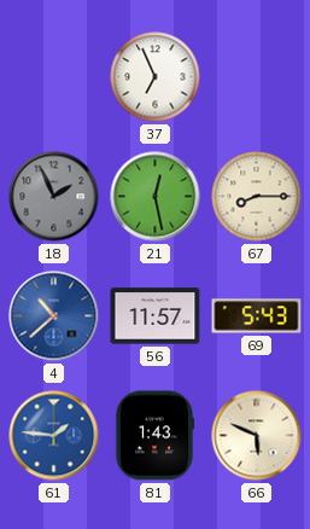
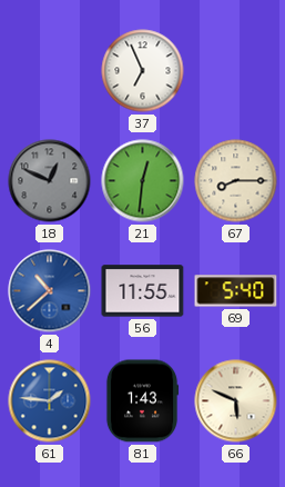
18: 1:56 -> 12:49 (50, 181)
21: 12:28 -> 12:31 (143, 181)
56: 11:57 -> 11:55 (143, 291)
69: 5:43 -> 5:40 (236, 291)
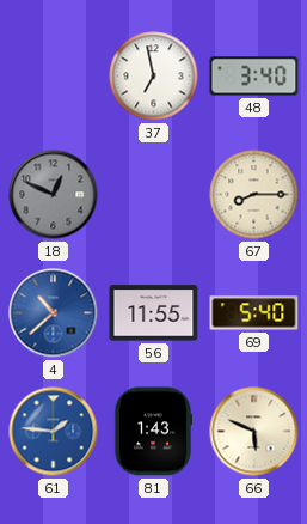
37: 6:56 -> 6:58 (154, 77)
48: none -> 3:40 (254, 77)
21: 12:31 -> none (143, 181)
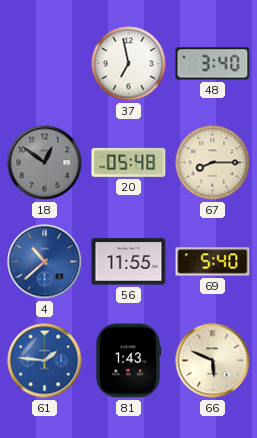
18: 12:49 -> 12:51 (45, 163)
20: none -> 05:48 (129, 162)
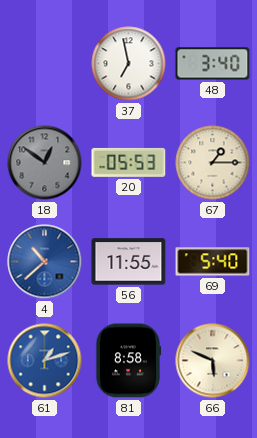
20: 05:48 -> 05:53 (129, 162)
67: 8:15 -> 1:15 (213, 163)
61: 1:46 -> 1:12 (45, 361)
81: 1:43 -> 8:58 (128, 361)
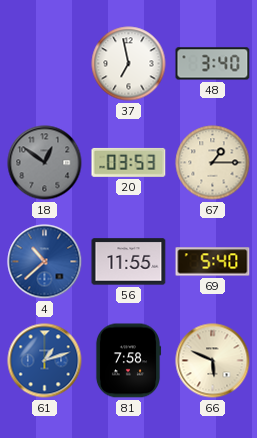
20: 05:53 -> 03:53 (129, 162)
81: 8:58 -> 7:58 (128, 361)
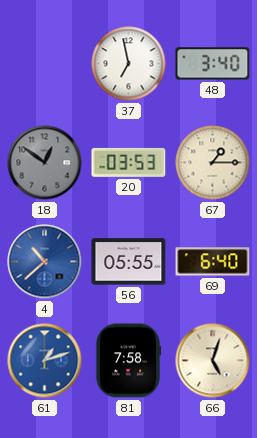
56: 11:55 -> 05:55 (129, 262)
69: 5:40 -> 6:40 (213, 262)
66: 5:49 -> 5:03 (213, 361)
